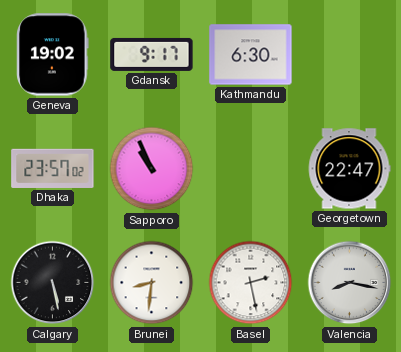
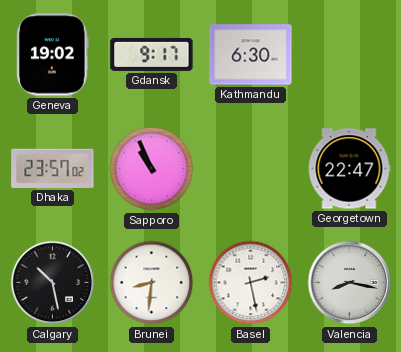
Calgary: 5:28 -> 10:28 (53, 283)
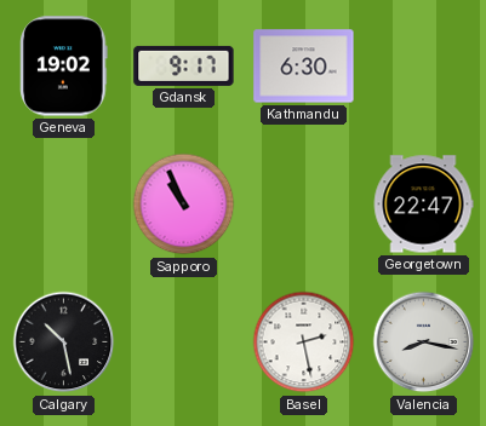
Dhaka: 23:57 -> none (53, 168)
Brunei: 8:31 -> none (152, 283)
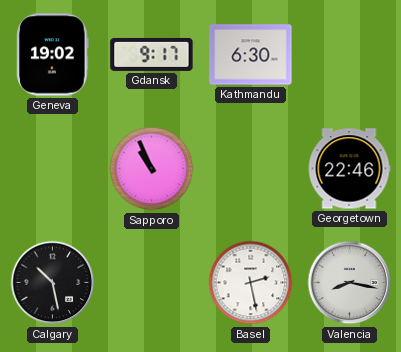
Georgetown: 22:47 -> 22:46 (349, 169)
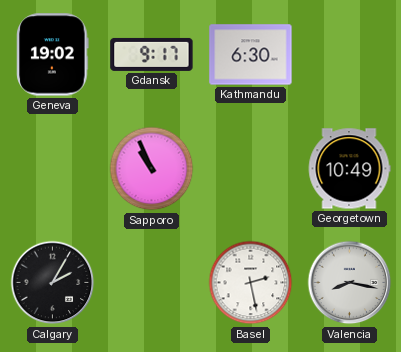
Georgetown: 22:46 -> 10:49 (349, 169)
Calgary: 10:28 -> 2:05 (53, 283)
